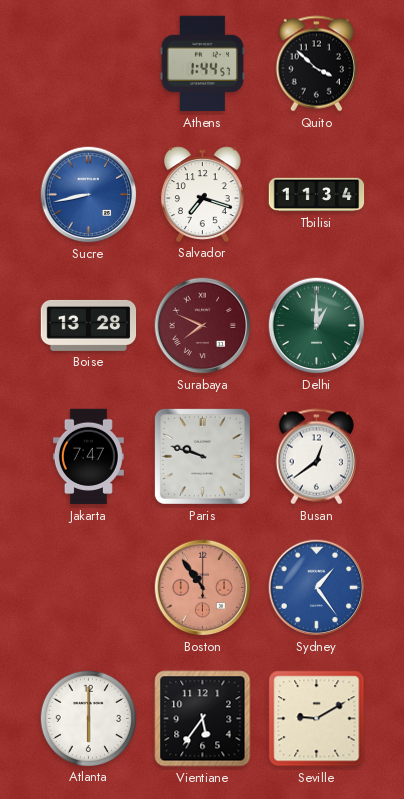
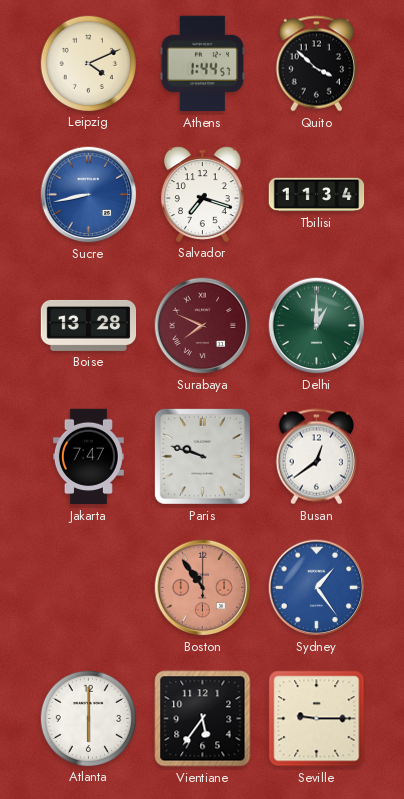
Leipzig: none -> 4:11 (88, 63)
Seville: 9:10 -> 9:15 (317, 719)
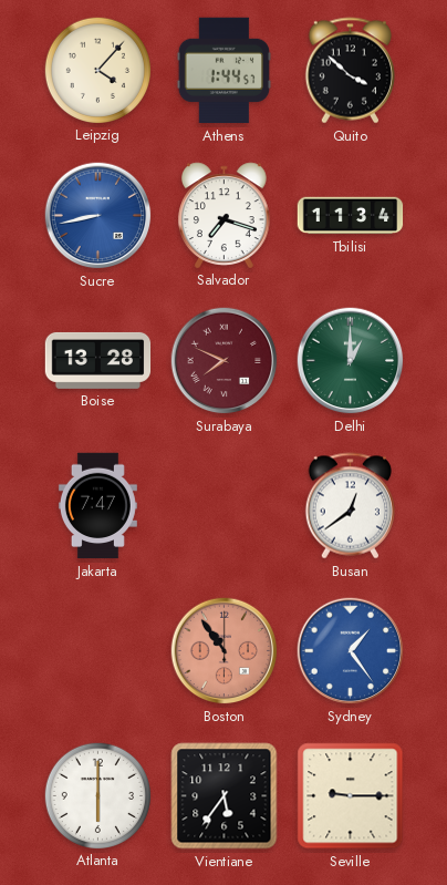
Leipzig: 4:11 -> 4:07 (97, 70)
Paris: 9:48 -> none (202, 456)
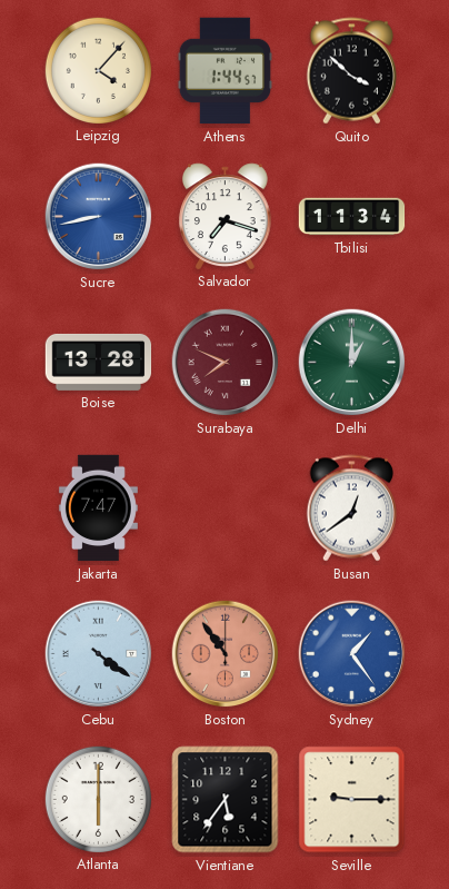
Cebu: none -> 4:21 (99, 654)
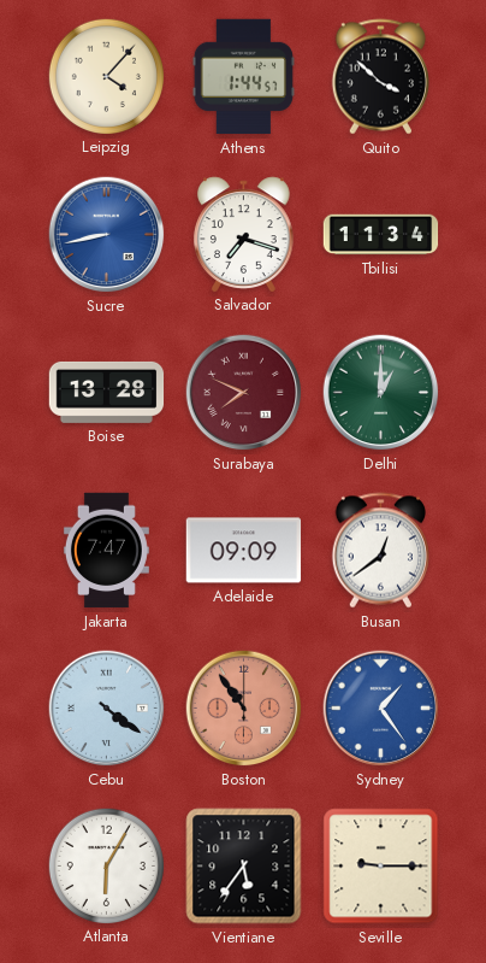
Adelaide: none -> 09:09 (244, 551)
Atlanta: 6:00 -> 6:05 (106, 865)
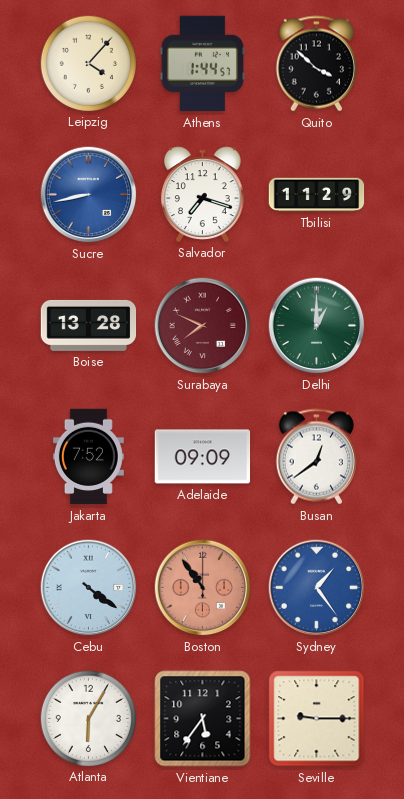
Tbilisi: 11:34 -> 11:29 (317, 195)
Jakarta: 7:47 -> 7:52 (88, 457)
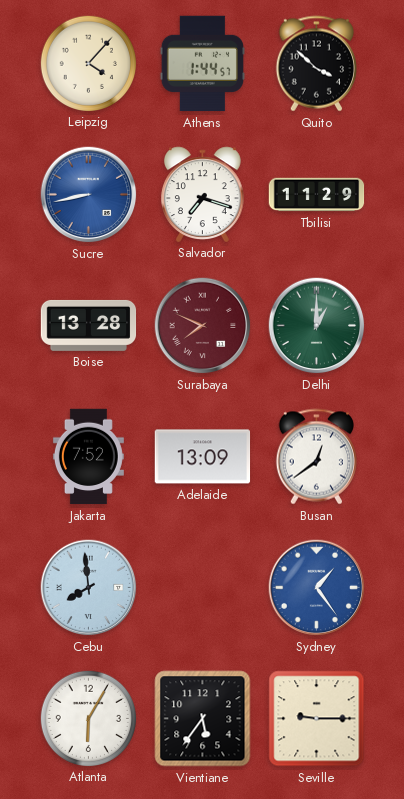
Adelaide: 09:09 -> 13:09 (203, 457)
Cebu: 4:21 -> 7:59 (89, 588)
Boston: 10:54 -> none (203, 588)
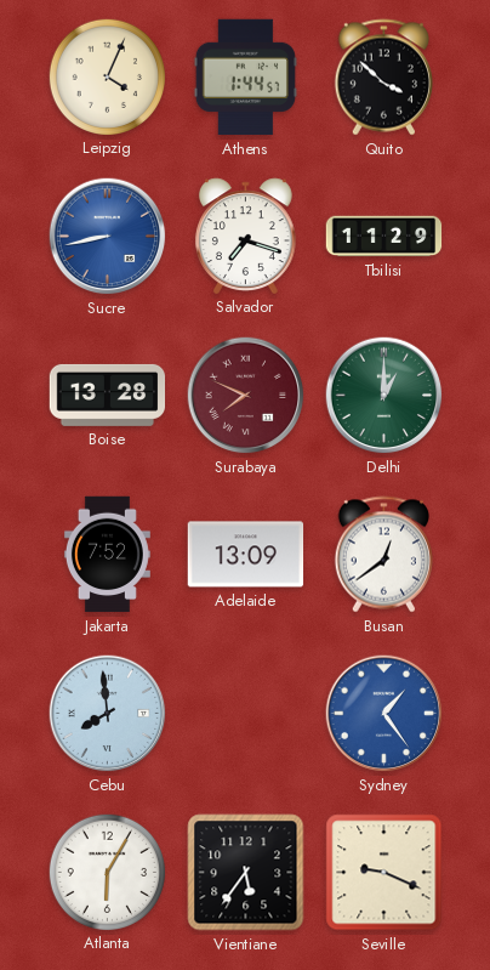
Leipzig: 4:07 -> 4:04 (107, 76)
Seville: 9:15 -> 9:19 (384, 873)
